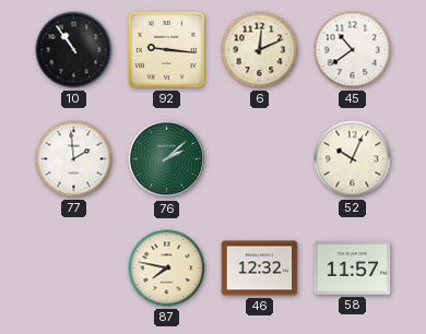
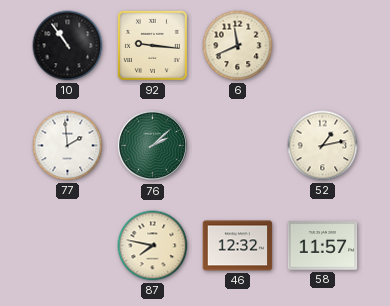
6: 12:11 -> 11:41 (238, 46)
45: 10:39 -> none (353, 50)
52: 10:04 -> 1:13 (323, 146)
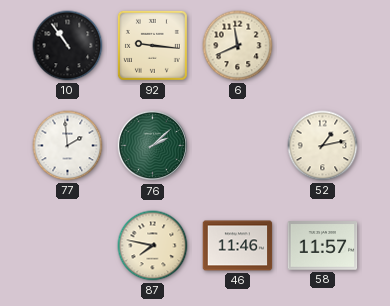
46: 12:32 -> 11:46 (238, 246)
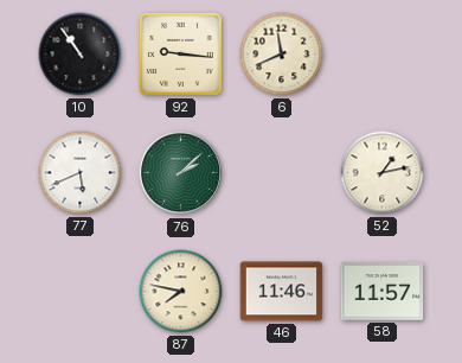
77: 1:59 -> 5:41 (81, 173)
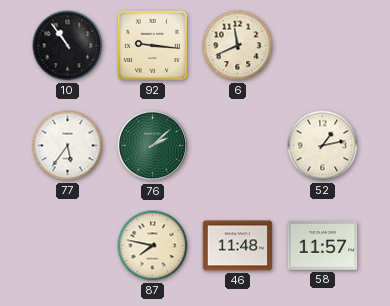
77: 5:41 -> 5:36 (68, 146)
46: 11:46 -> 11:48 (238, 246)
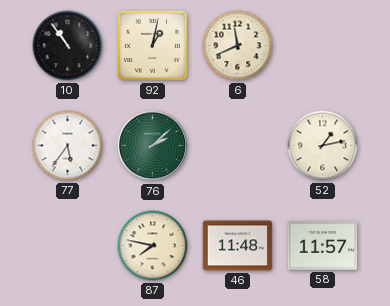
92: 9:16 -> 1:02 (152, 45)
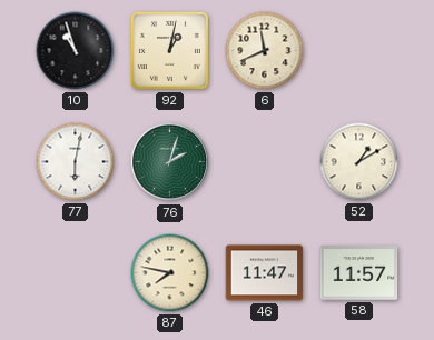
10: 10:54 -> 10:57 (76, 51)
77: 5:36 -> 6:02 (76, 162)
76: 2:08 -> 2:03 (170, 162)
52: 1:13 -> 1:10 (359, 162)
46: 11:48 -> 11:47 (265, 273)
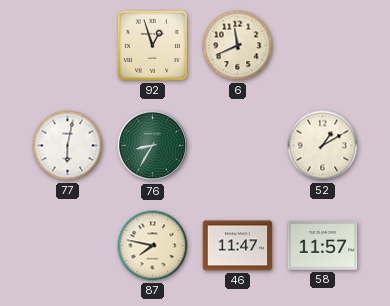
10: 10:57 -> none (76, 51)
92: 1:02 -> 12:57 (152, 45)
76: 2:03 -> 8:35 (153, 146)
